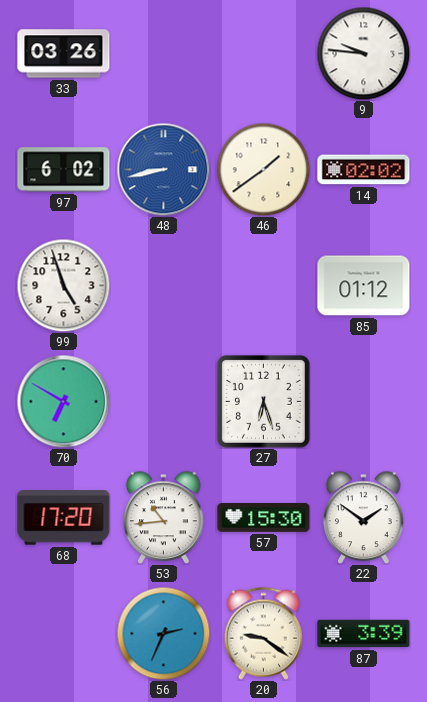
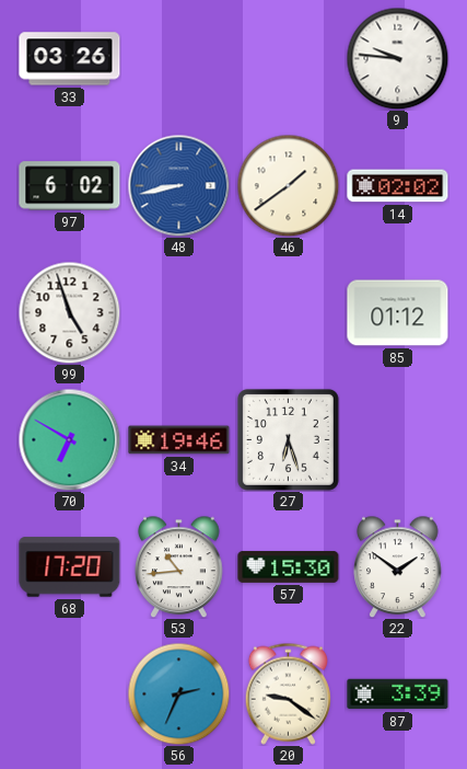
34: none -> 19:46 (179, 440)
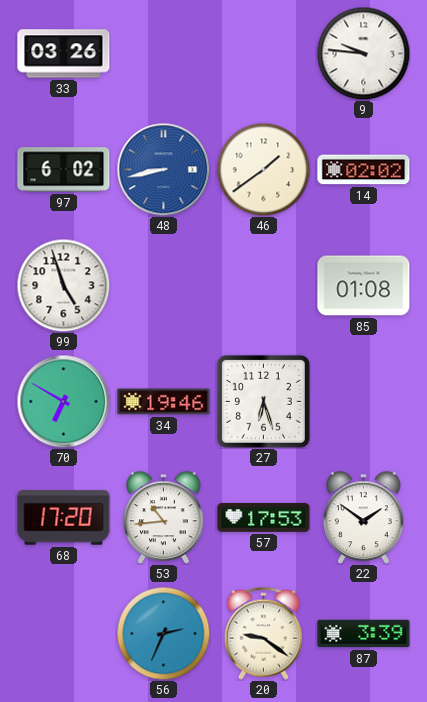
85: 01:12 -> 01:08 (364, 286)
57: 15:30 -> 17:53 (264, 517)
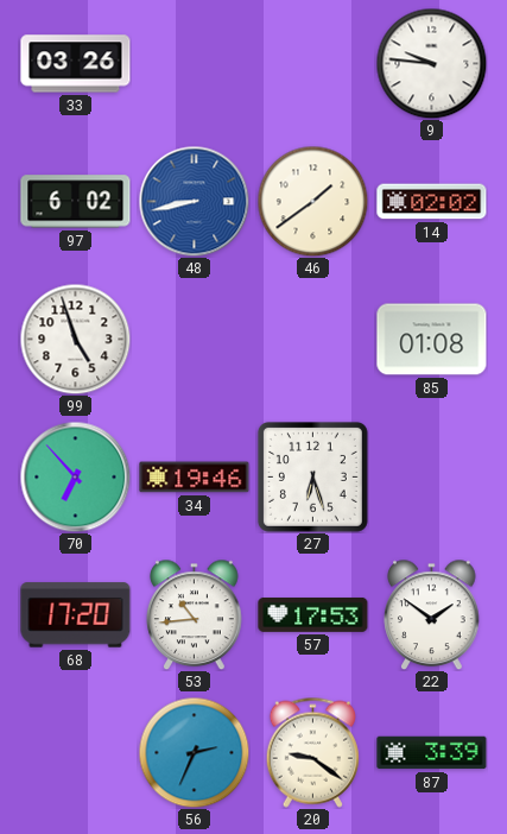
70: 6:50 -> 6:53 (75, 476)
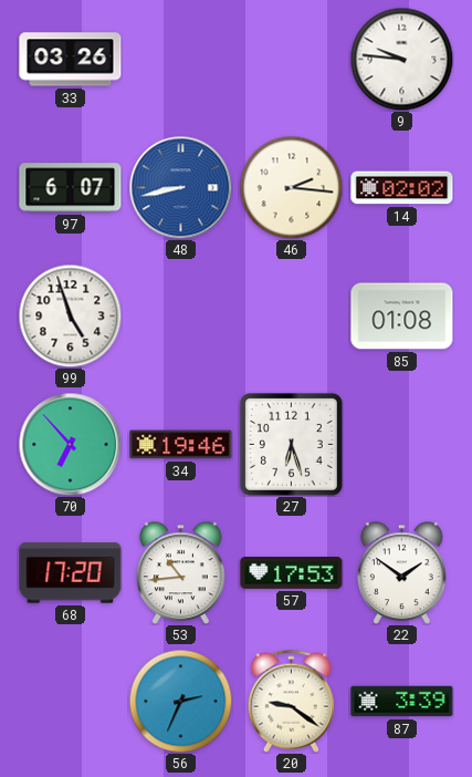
97: 6:02 -> 6:07 (71, 188)
46: 1:39 -> 2:16 (291, 187)
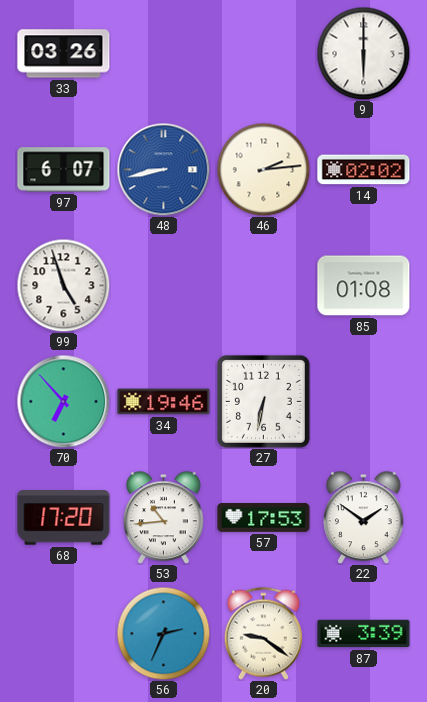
9: 9:46 -> 6:00 (363, 53)
46: 2:16 -> 2:14 (263, 169)
27: 6:27 -> 6:32 (263, 401)
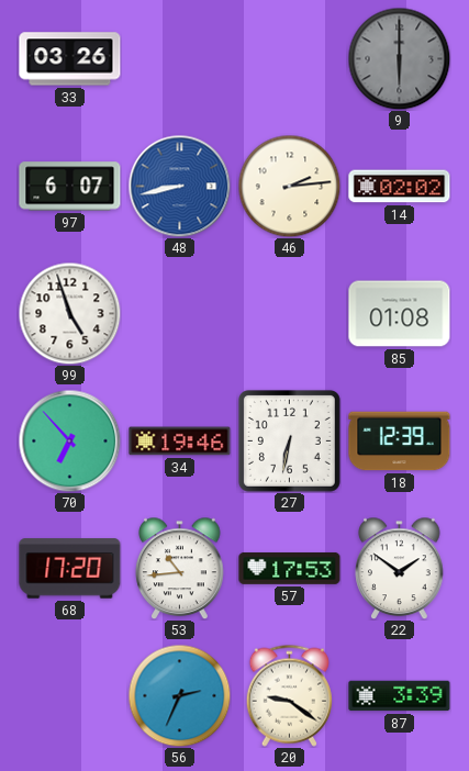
9 dial: white -> grey (399, 58)
18: none -> 12:39 (400, 442)
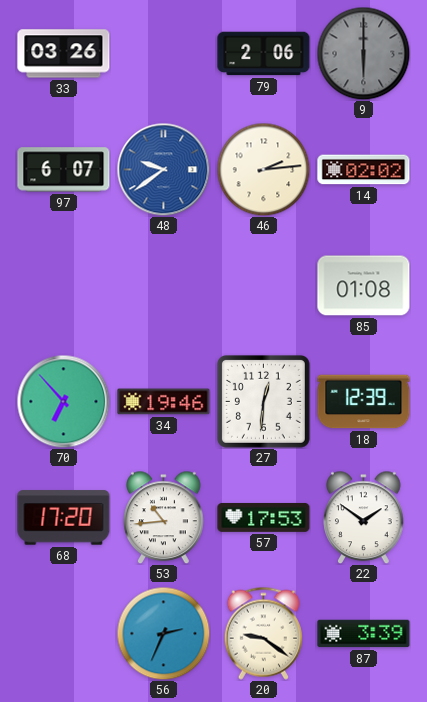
79: none -> 2:06 (264, 54)
48: 8:43 -> 9:39 (163, 169)
99: 4:57 -> none (69, 313)
27: 6:32 -> 12:31 (263, 401)
